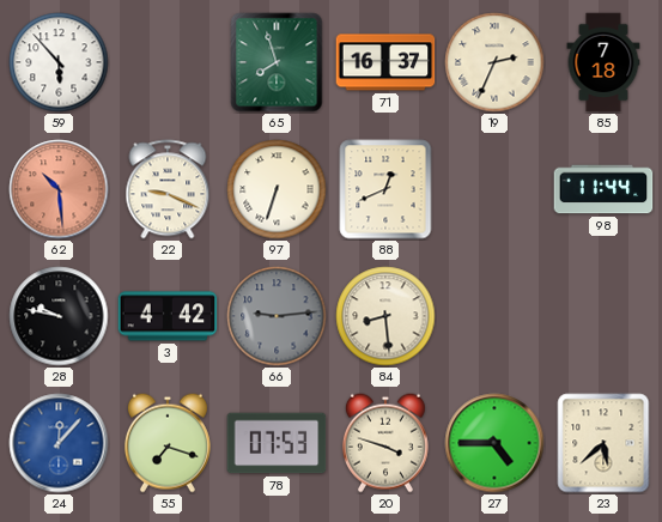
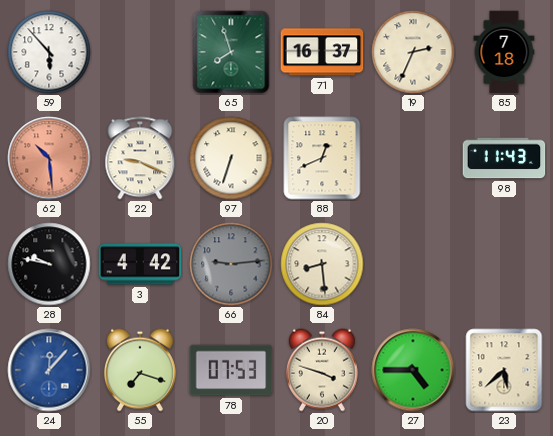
98: 11:44 -> 11:43 (504, 158)
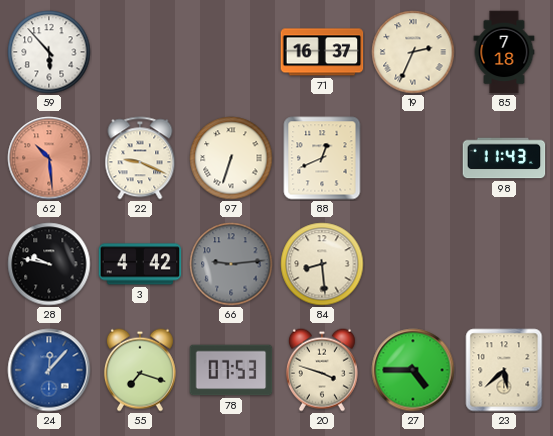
65: 7:57 -> none (231, 52)
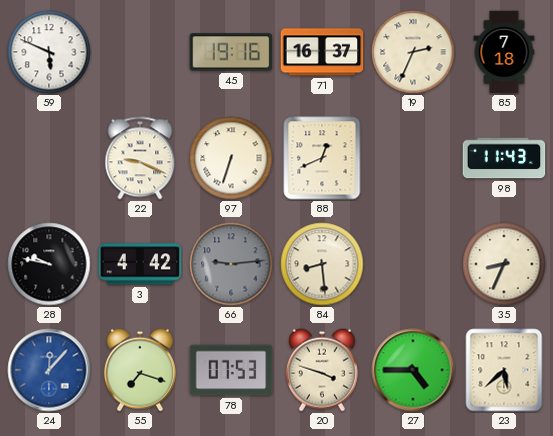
59: 5:53 -> 5:49 (49, 52)
45: none -> 19:16 (231, 52)
62: 10:29 -> none (49, 158)
35: none -> 8:34 (504, 264)
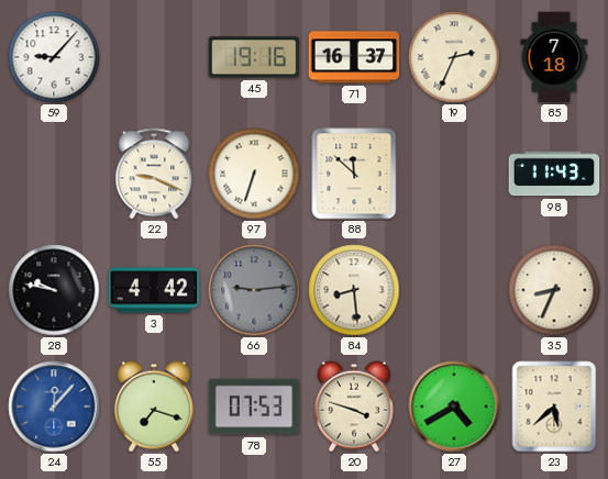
59: 5:49 -> 9:07 (54, 57)
88: 12:41 -> 11:52 (354, 174)
27: 4:45 -> 4:40 (454, 406)
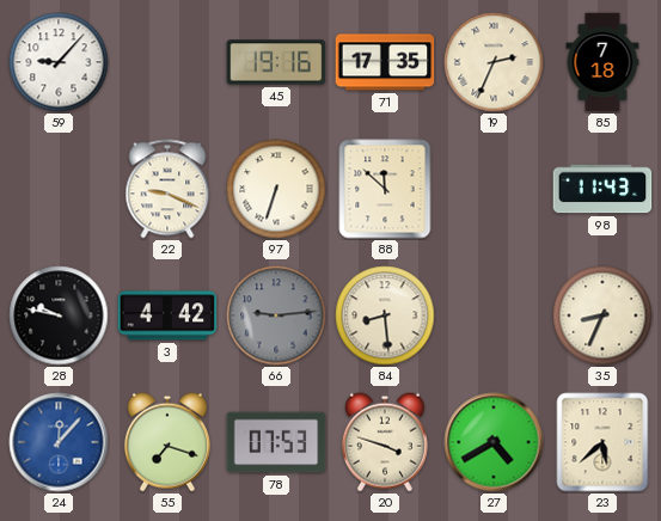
71: 16:37 -> 17:35 (385, 62)
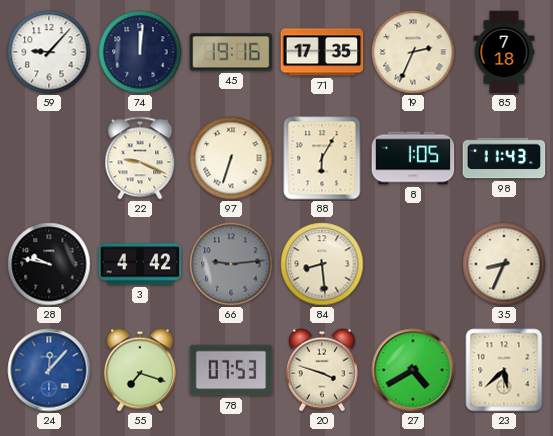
74: none -> 12:01 (140, 52)
88: 11:52 -> 6:05 (322, 158)
8: none -> 1:05 (413, 158)
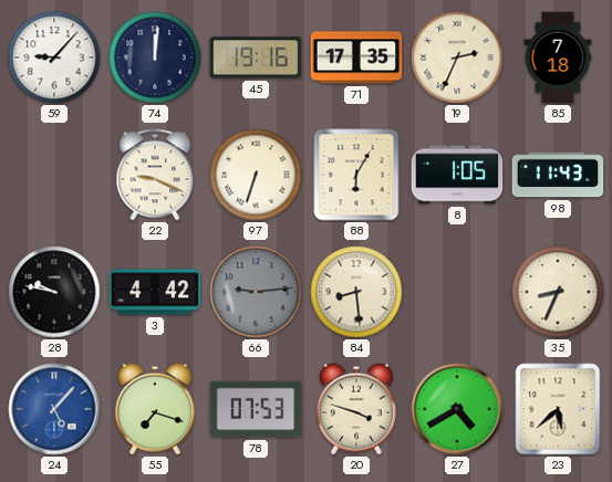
24: 12:07 -> 5:07 (54, 409)
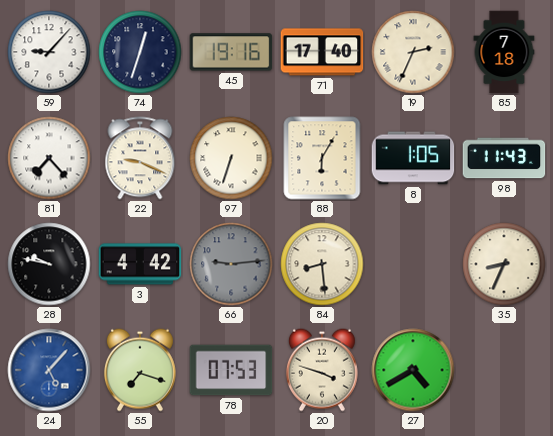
74: 12:01 -> 12:33 (140, 52)
71: 17:35 -> 17:40 (322, 52)
81: none -> 7:23 (49, 158)
23: 5:38 -> none (558, 409)
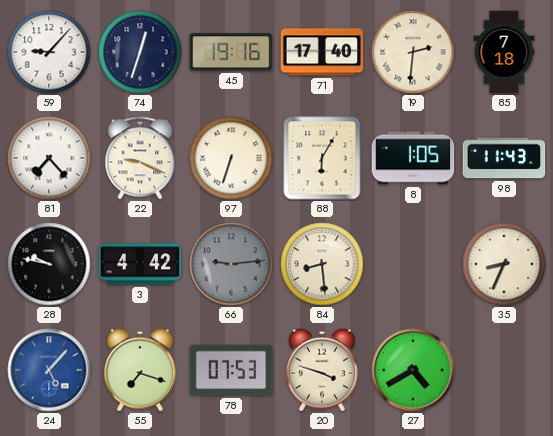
19: 2:34 -> 2:31 (413, 52)
